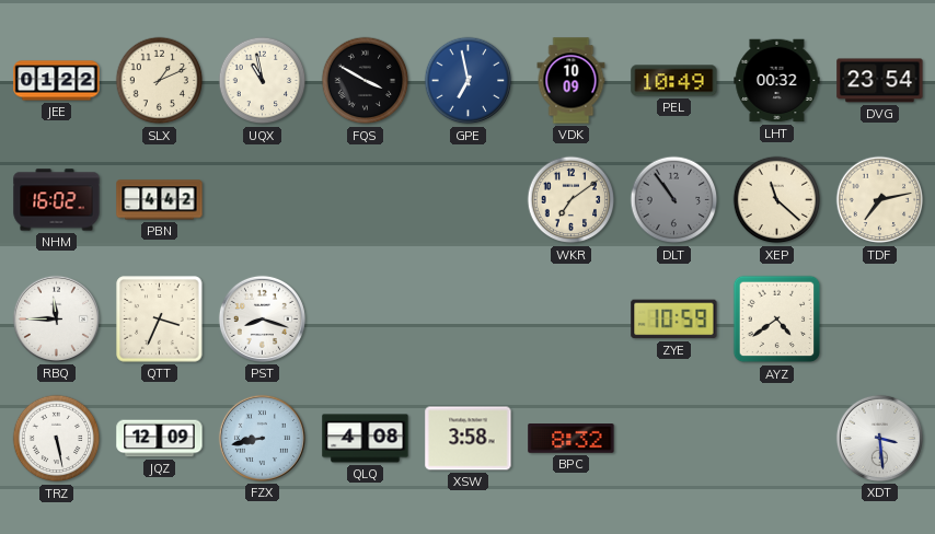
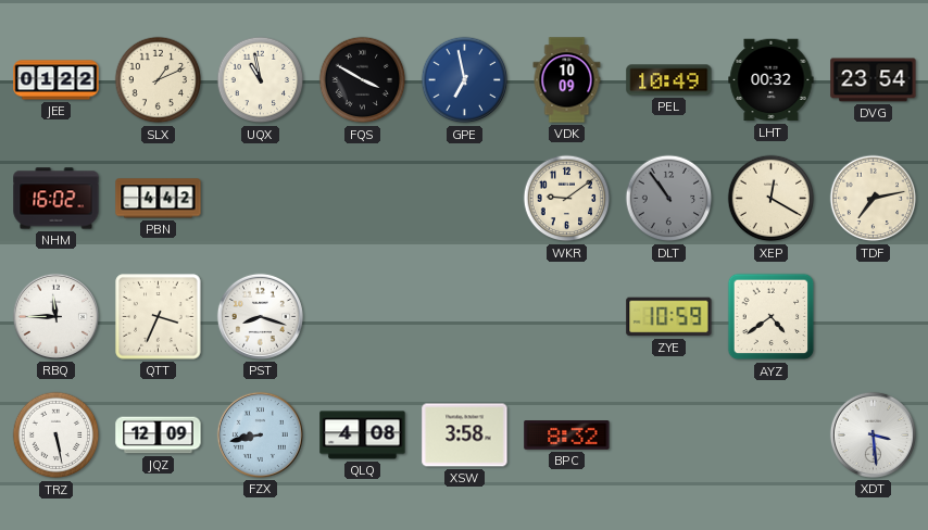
WKR: 7:09 -> 9:09 (567, 199)
XEP: 11:22 -> 12:20 (772, 199)
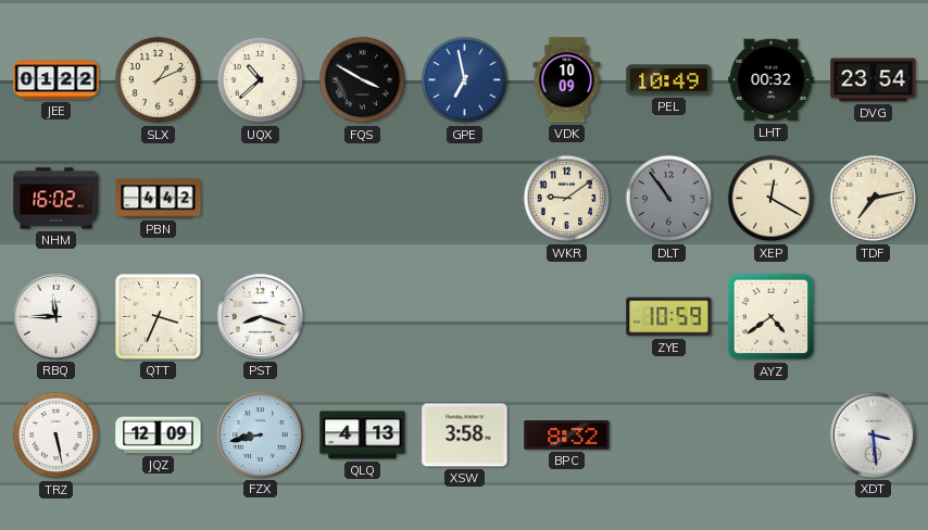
UQX: 10:58 -> 10:38 (261, 80)
QLQ: 4:08 -> 4:13 (363, 436)
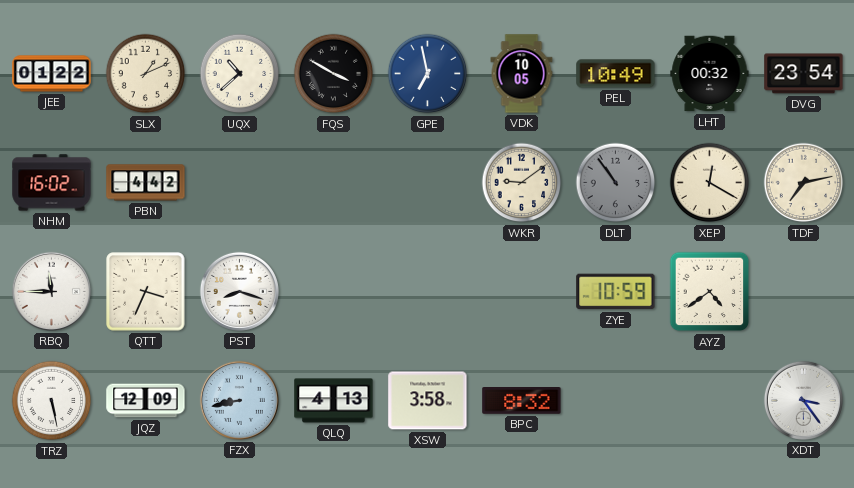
VDK: 10:09 -> 10:05 (522, 74)
XDT: 3:29 -> 3:24 (803, 400)
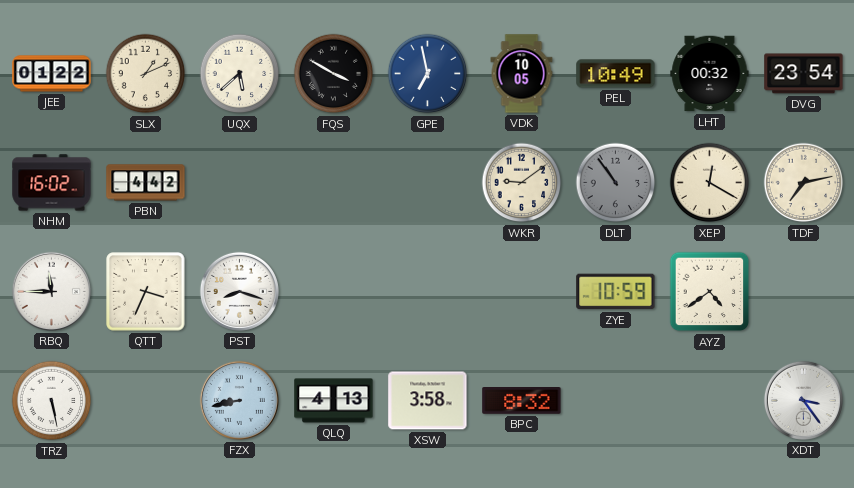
UQX: 10:38 -> 5:38 (240, 74)
JQZ: 12:09 -> none (146, 401)
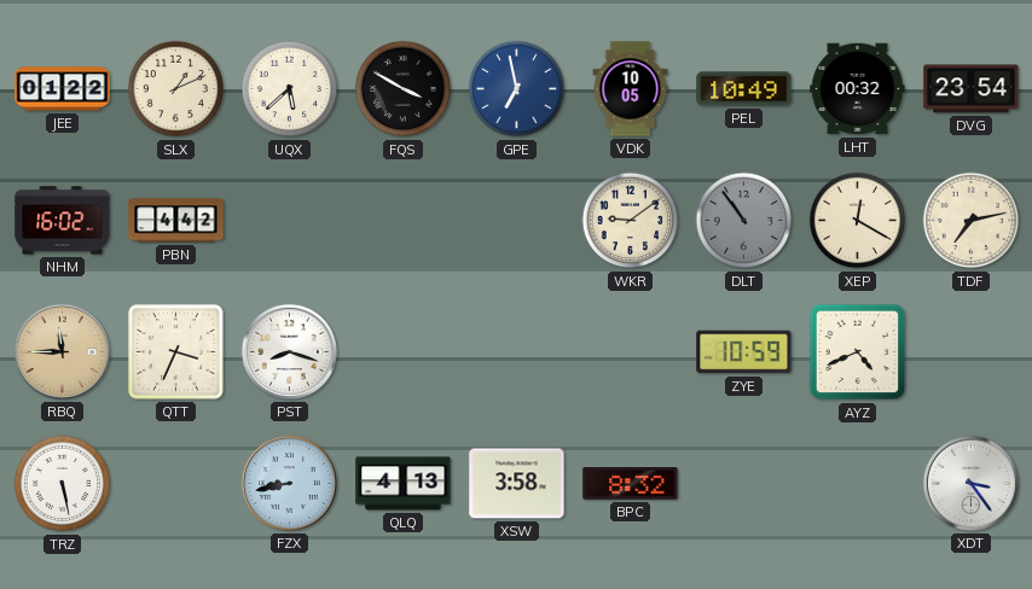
RBQ dial: white -> champagne (62, 351)
AYZ: 4:39 -> 4:41 (858, 352)
